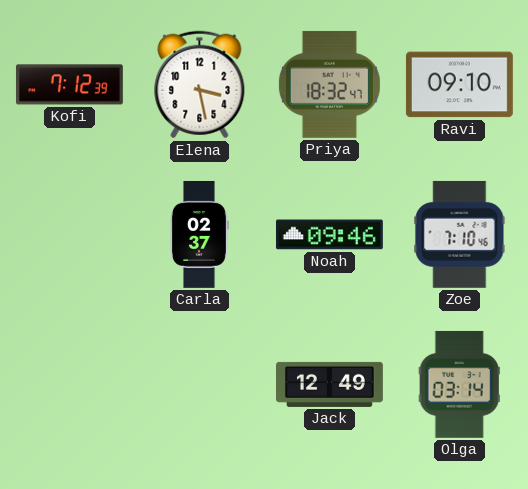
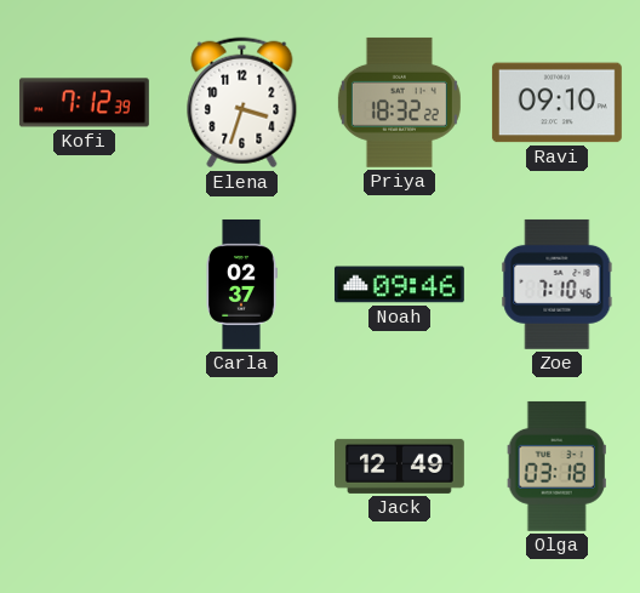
Elena: 3:28 -> 3:33 (242, 103)
Priya: 18:32:47 -> 18:32:22 (399, 102)
Olga: 03:14 -> 03:18 (556, 466)
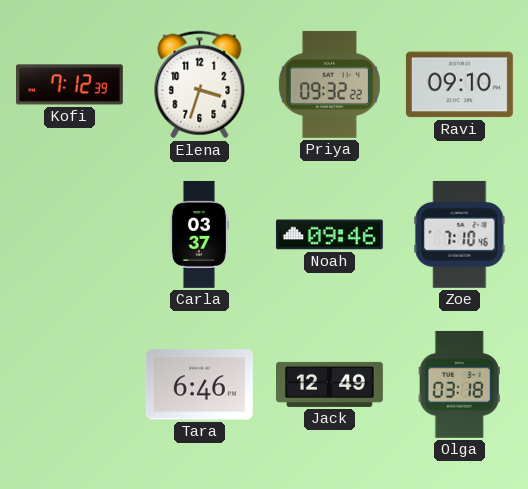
Priya: 18:32 -> 09:32 (329, 84)
Carla: 02:37 -> 03:37 (199, 234)
Tara: none -> 6:46 (199, 385)
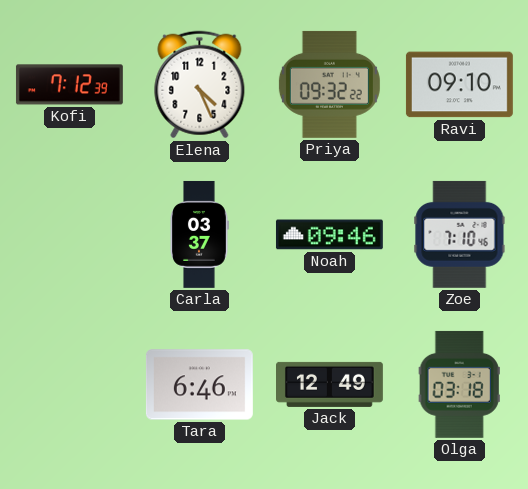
Elena: 3:33 -> 4:26 (200, 85)
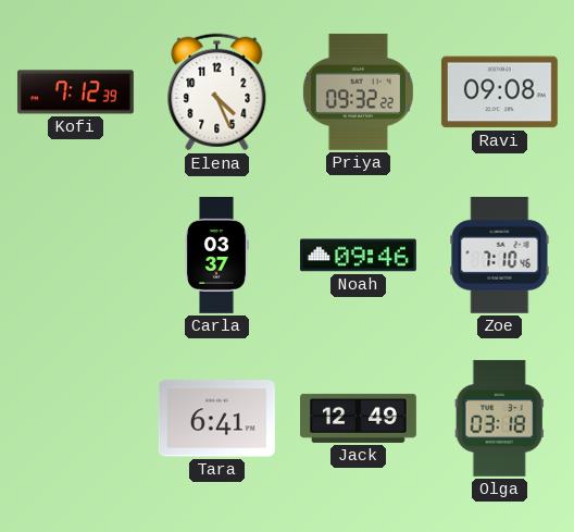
Ravi: 09:10 -> 09:08 (499, 92)
Tara: 6:46 -> 6:41 (216, 419)
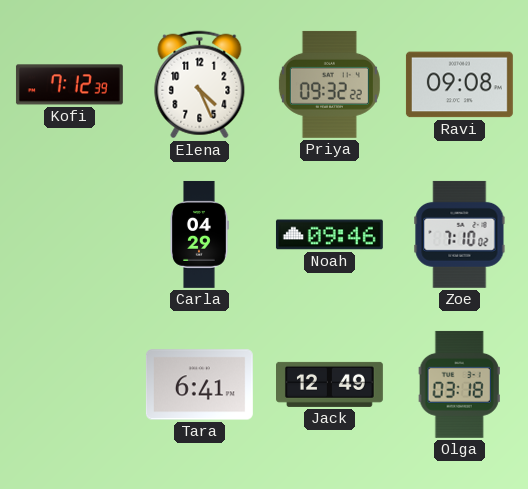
Carla: 03:37 -> 04:29 (199, 234)
Zoe: 7:10:46 -> 7:10:02 (460, 234)
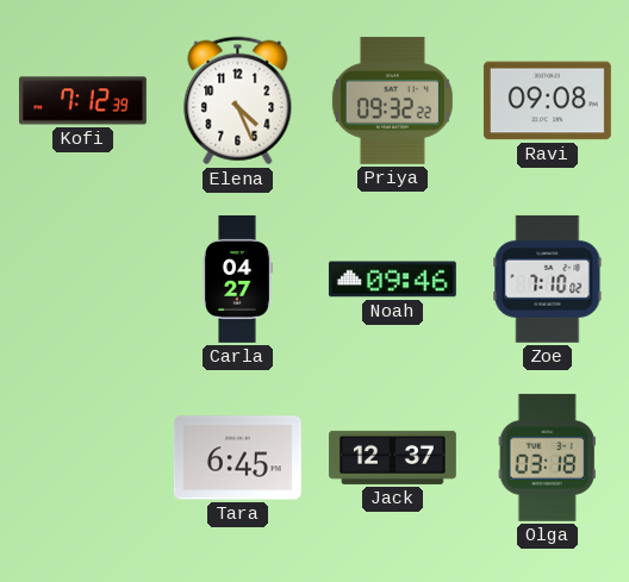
Carla: 04:29 -> 04:27 (237, 279)
Tara: 6:41 -> 6:45 (237, 458)
Jack: 12:49 -> 12:37 (393, 457)
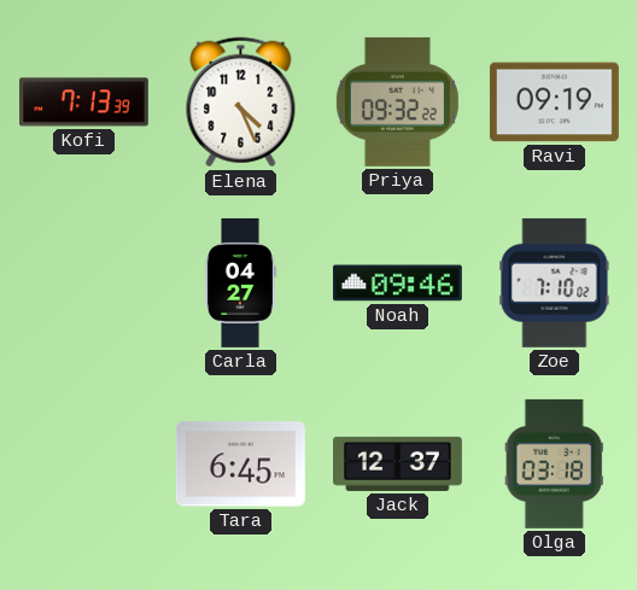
Kofi: 7:12 -> 7:13 (83, 103)
Ravi: 09:08 -> 09:19 (554, 103)
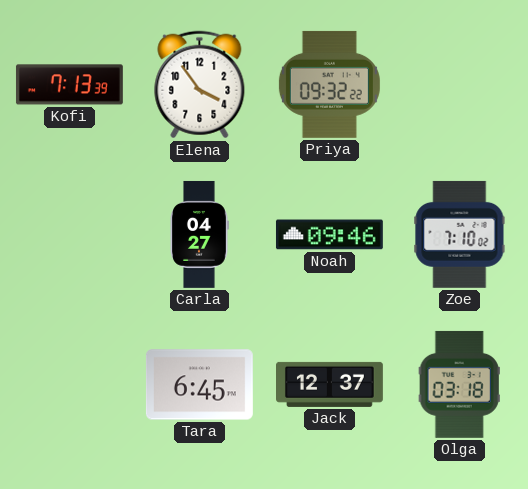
Elena: 4:26 -> 3:54 (200, 85)
Ravi: 09:19 -> none (554, 103)
